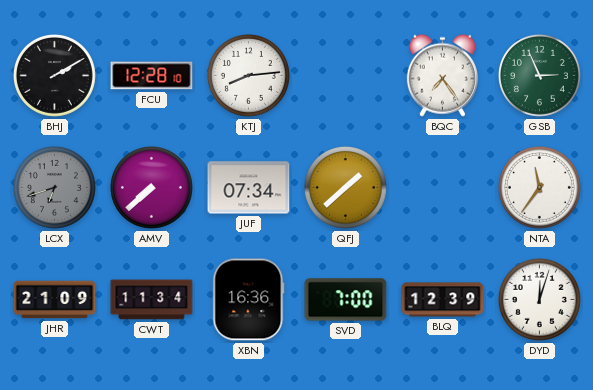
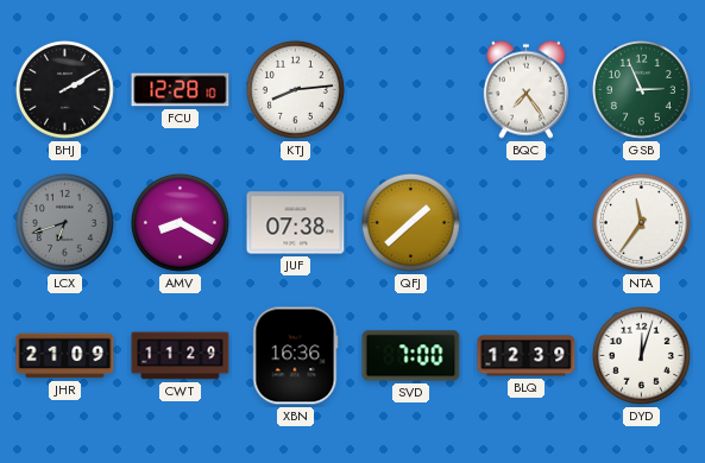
AMV: 7:38 -> 8:20 (180, 222)
JUF: 07:34 -> 07:38 (296, 223)
CWT: 11:34 -> 11:29 (181, 356)
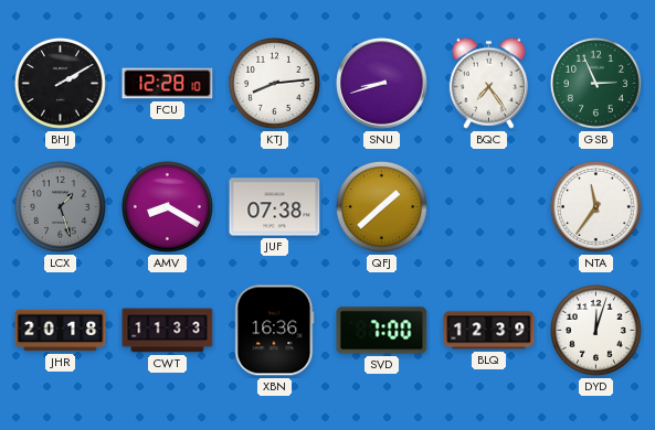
SNU: none -> 8:42 (382, 84)
LCX: 6:42 -> 1:27 (60, 206)
JHR: 21:09 -> 20:18 (61, 331)
CWT: 11:29 -> 11:33 (168, 331)
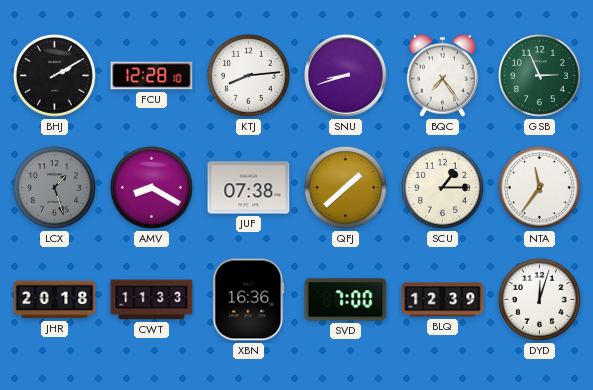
SCU: none -> 1:15 (442, 187)
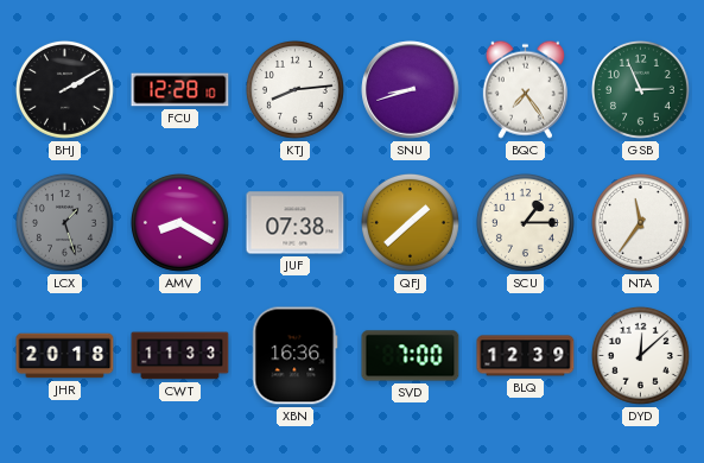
DYD: 12:03 -> 12:08 (640, 355)
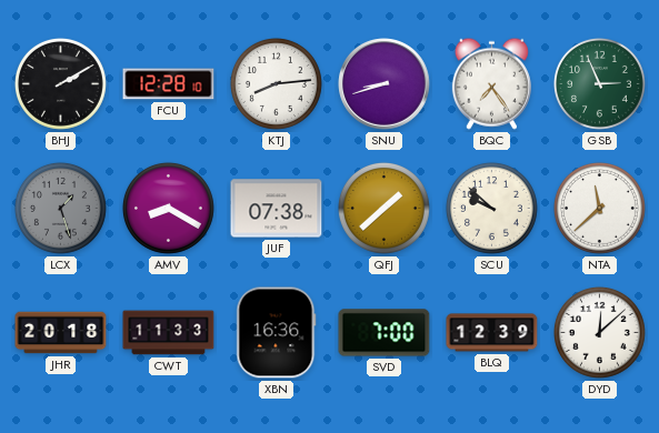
SCU: 1:15 -> 9:52 (491, 208)
NTA: 11:36 -> 11:38 (599, 208)
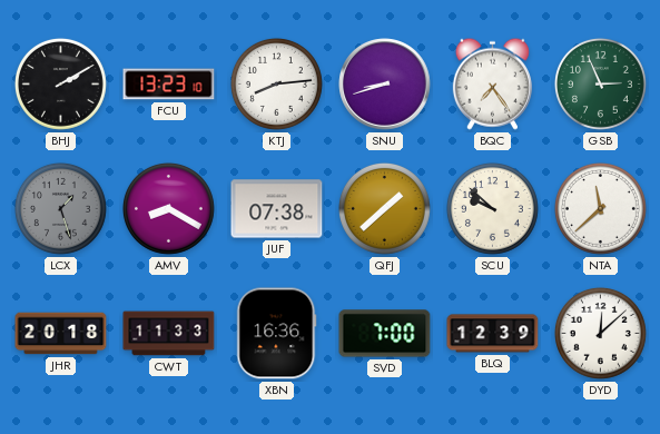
FCU: 12:28 -> 13:23 (169, 85)
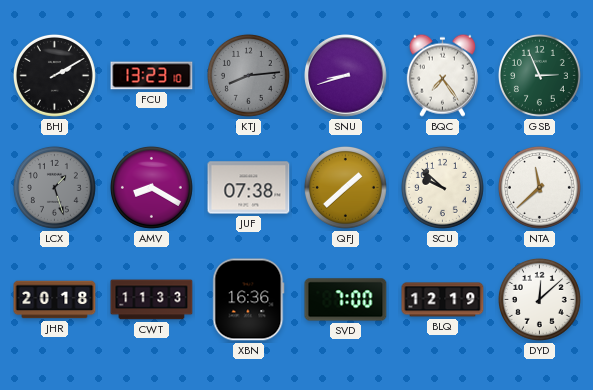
KTJ dial: white -> grey (248, 75)
BLQ: 12:39 -> 12:19 (443, 300)
